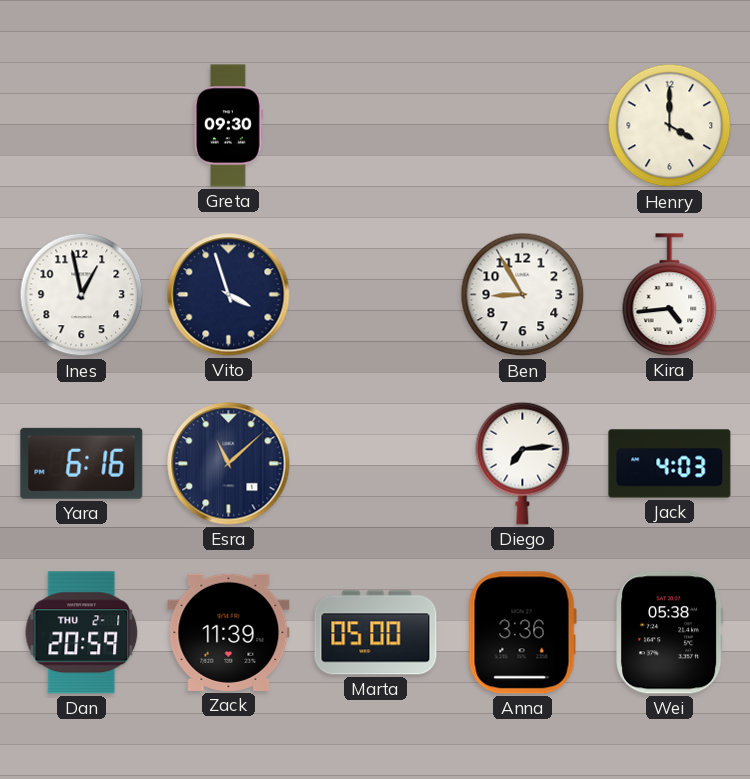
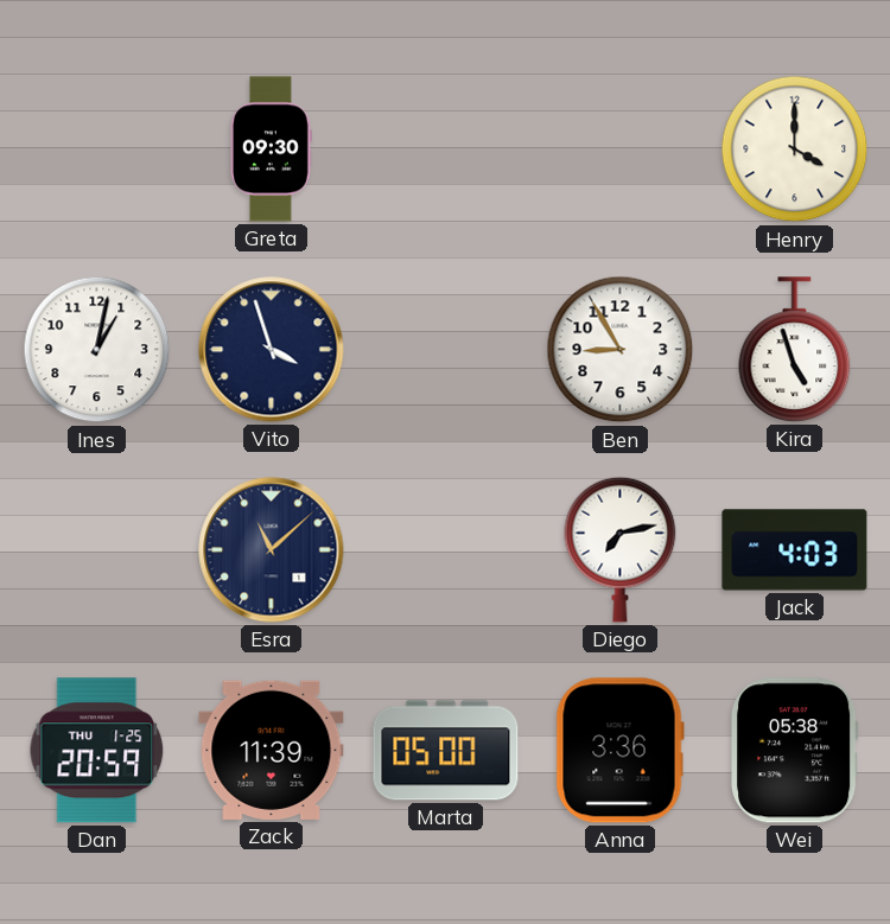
Ines: 12:58 -> 1:02 (97, 350)
Kira: 4:44 -> 4:57 (795, 350)
Yara: 6:16 -> none (82, 463)
Diego: 7:14 -> 7:13 (621, 549)
Dan date: THU 2-1 -> THU 1-25 (97, 751)
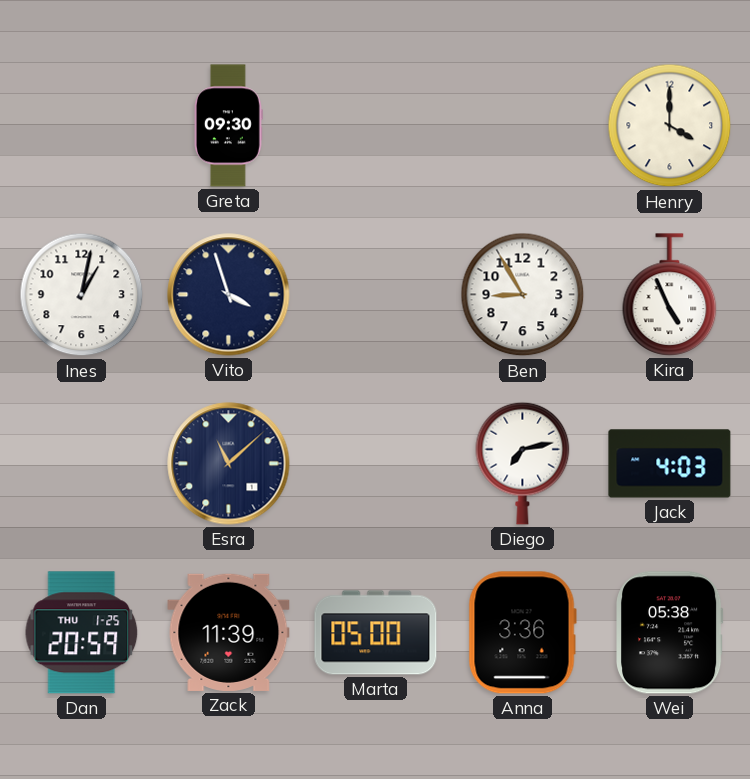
Kira: 4:57 -> 4:56 (670, 295)
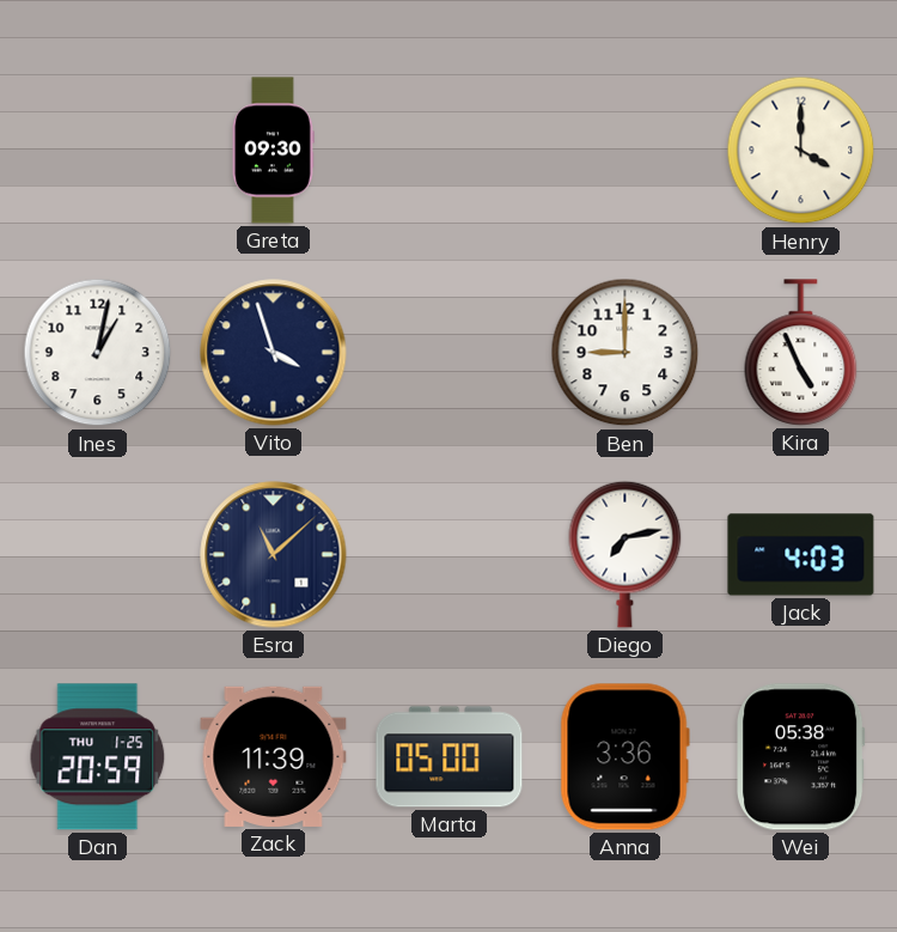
Ben: 8:55 -> 9:00 (626, 353)
